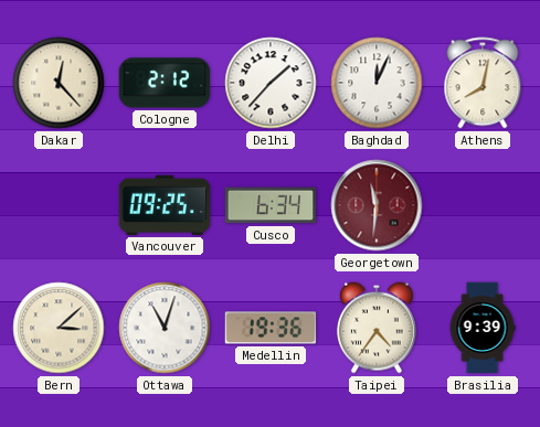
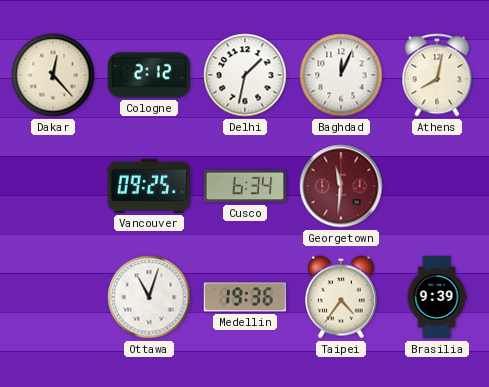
Delhi: 1:37 -> 1:32 (245, 75)
Bern: 3:08 -> none (59, 328)
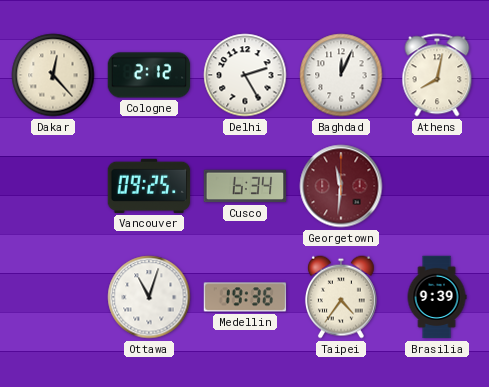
Delhi: 1:32 -> 2:25 (245, 75)
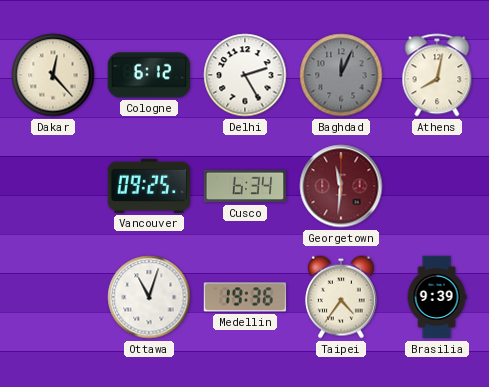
Cologne: 2:12 -> 6:12 (149, 75)
Baghdad dial: white -> grey (341, 75)
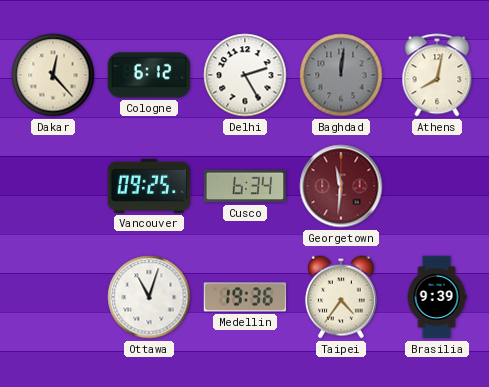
Baghdad: 12:04 -> 12:01 (341, 75)
